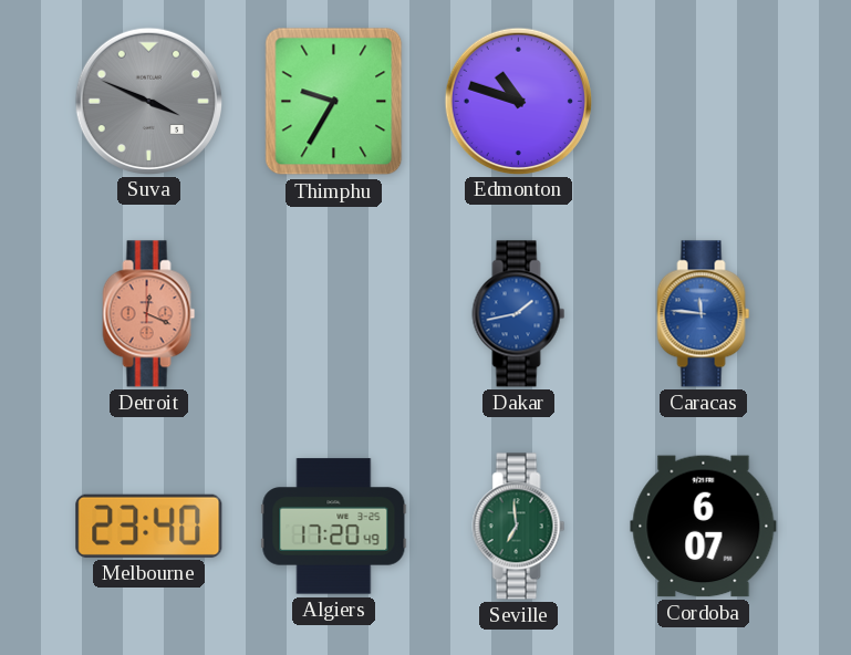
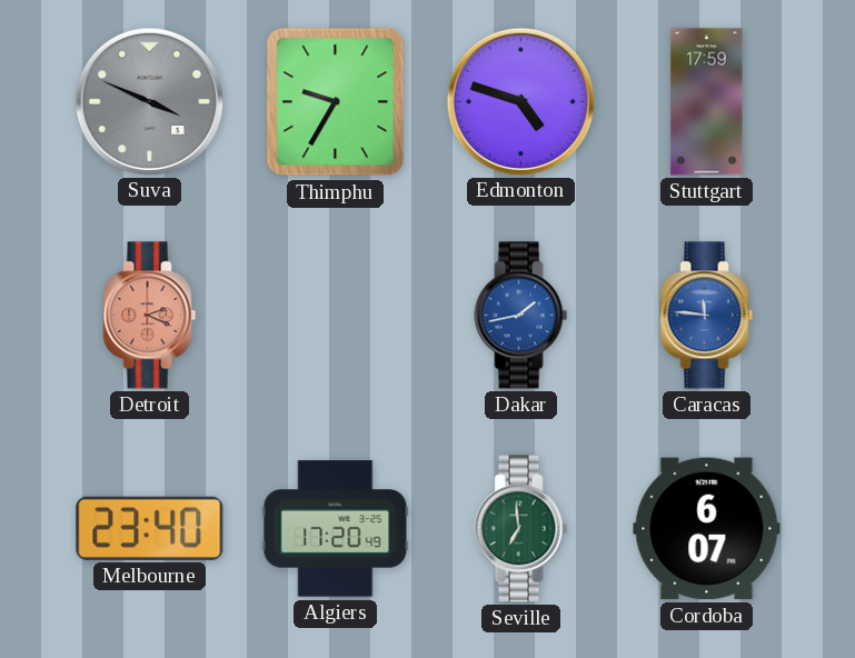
Edmonton: 10:48 -> 4:48 (520, 101)
Stuttgart: none -> 17:59 (707, 102)
Detroit: 12:19 -> 2:19 (150, 316)
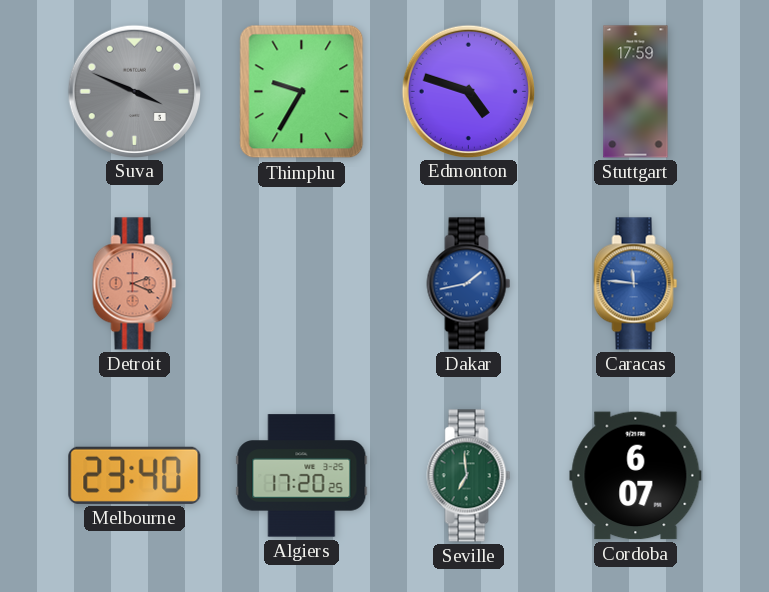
Algiers: 17:20:49 -> 17:20:25 (302, 476)
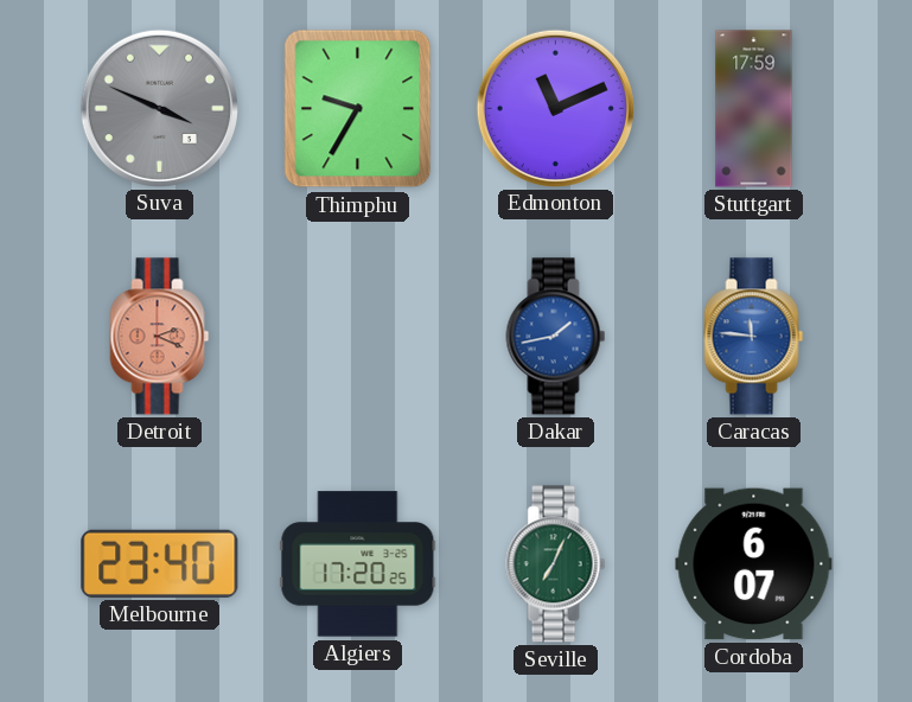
Edmonton: 4:48 -> 11:11 (555, 108)
Seville: 6:59 -> 7:04 (556, 564)
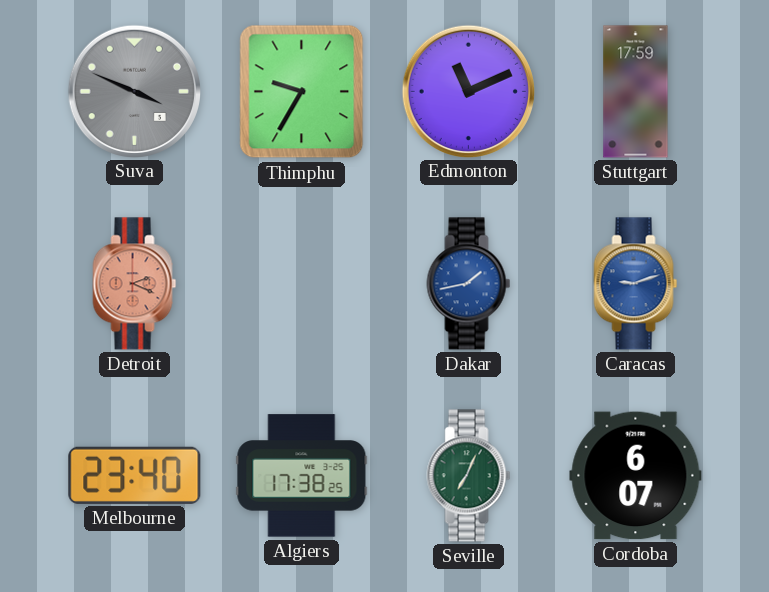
Caracas: 11:46 -> 9:12 (636, 284)
Algiers: 17:20 -> 17:38 (302, 476)
